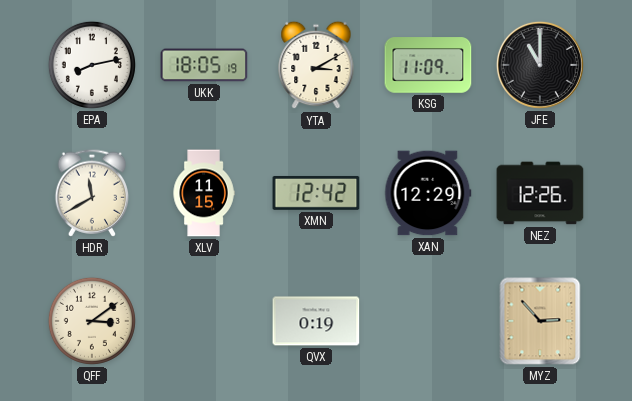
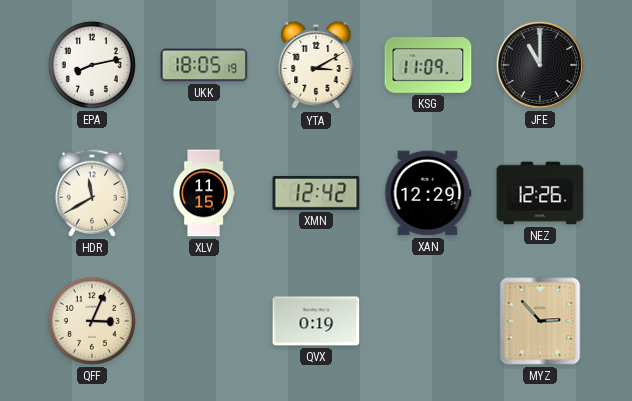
QFF: 3:09 -> 3:04 (92, 321)
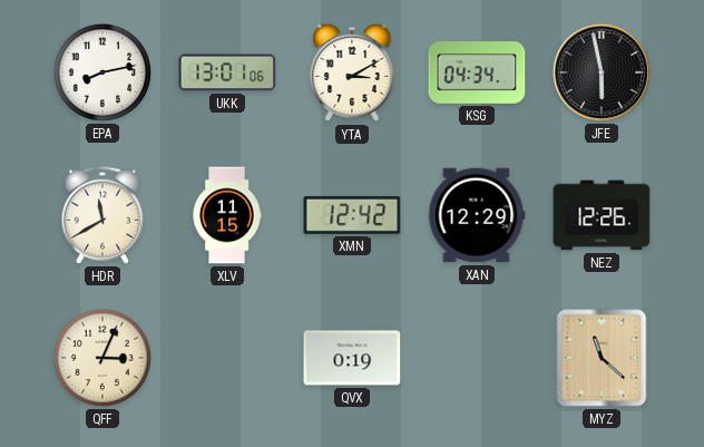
UKK: 18:05 -> 13:01 (227, 72)
KSG: 11:09 -> 04:34 (477, 72)
JFE: 11:00 -> 5:58 (602, 72)
MYZ: 2:53 -> 11:22 (602, 358)
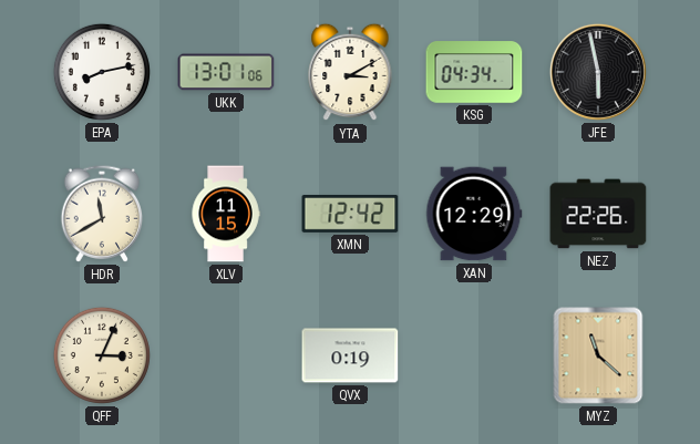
NEZ: 12:26 -> 22:26 (598, 214)
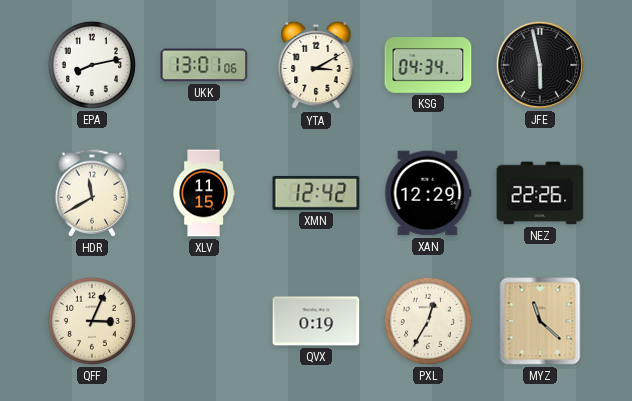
PXL: none -> 12:35 (428, 321)
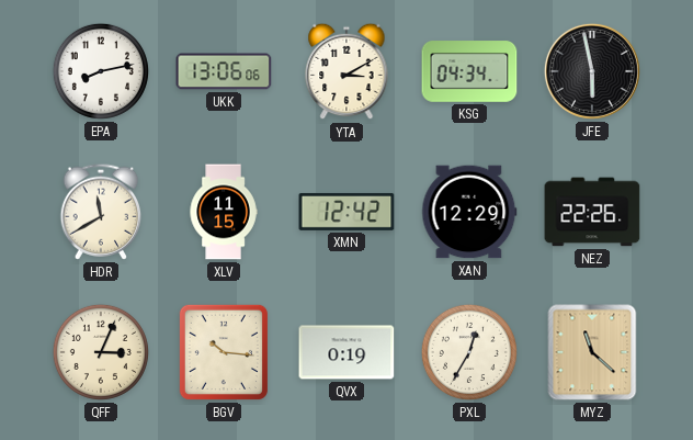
UKK: 13:01 -> 13:06 (224, 71)
BGV: none -> 10:16 (224, 352)
